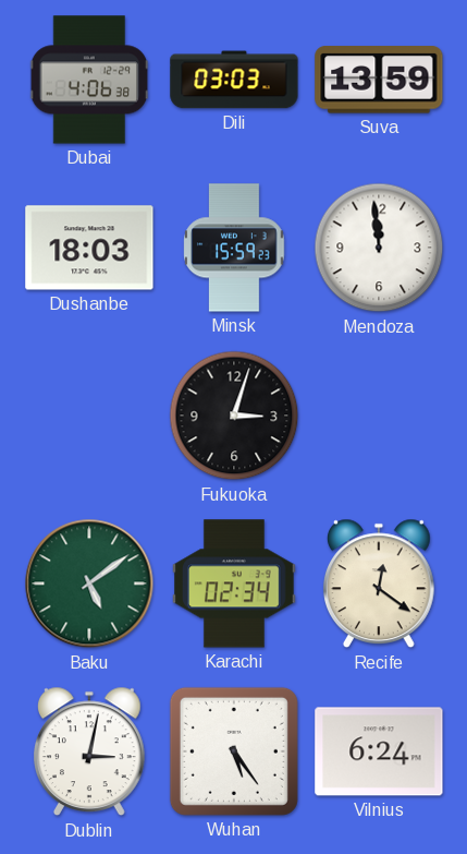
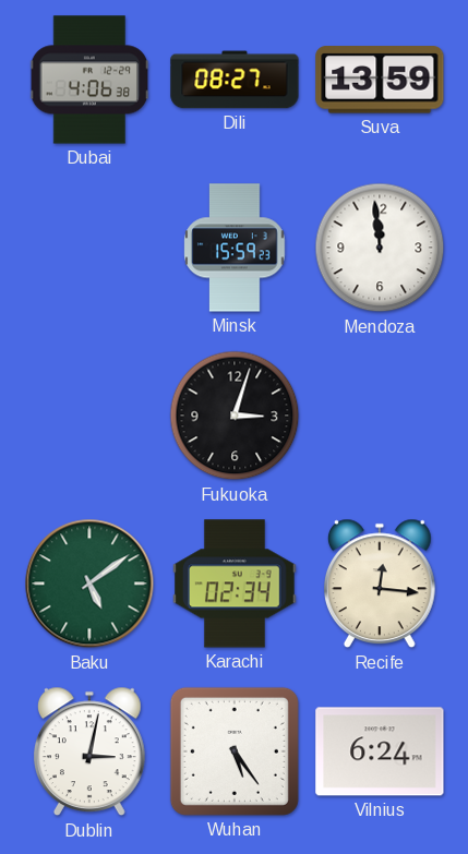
Dili: 03:03 -> 08:27 (235, 80)
Dushanbe: 18:03 -> none (89, 248)
Recife: 12:21 -> 12:16 (381, 584)
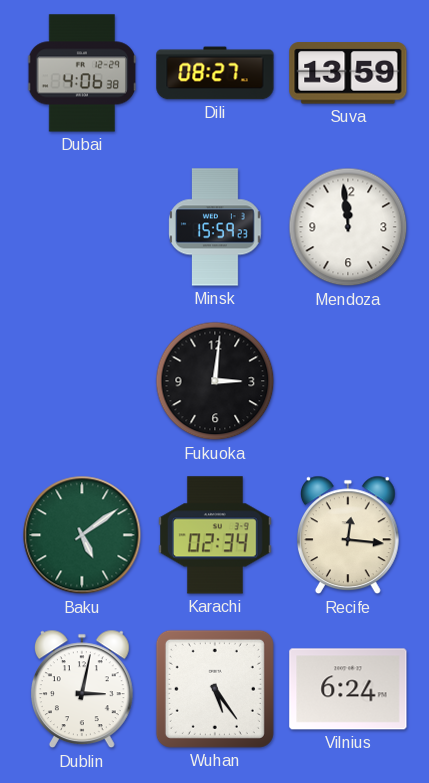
Fukuoka: 3:03 -> 3:01 (215, 381)
